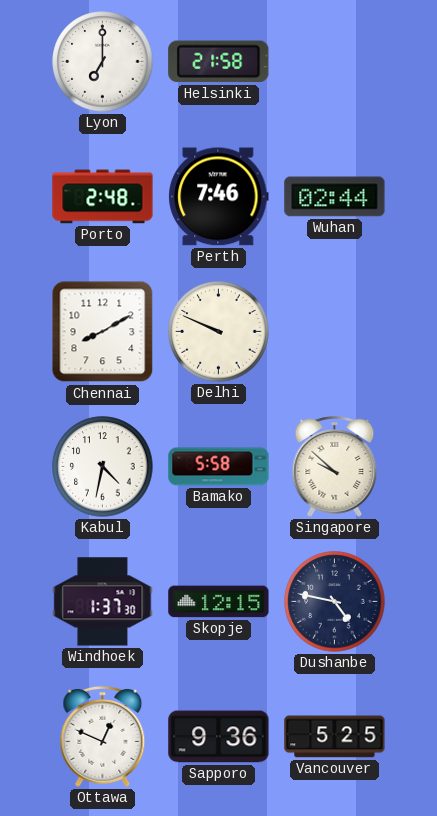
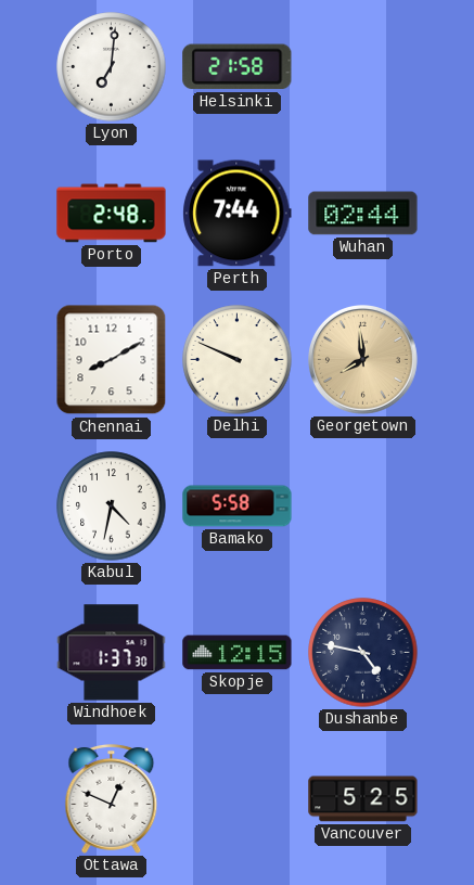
Lyon: 7:00 -> 7:01 (112, 67)
Perth: 7:46 -> 7:44 (238, 214)
Georgetown: none -> 7:59 (363, 360)
Singapore: 9:52 -> none (335, 466)
Sapporo: 9:36 -> none (219, 737)
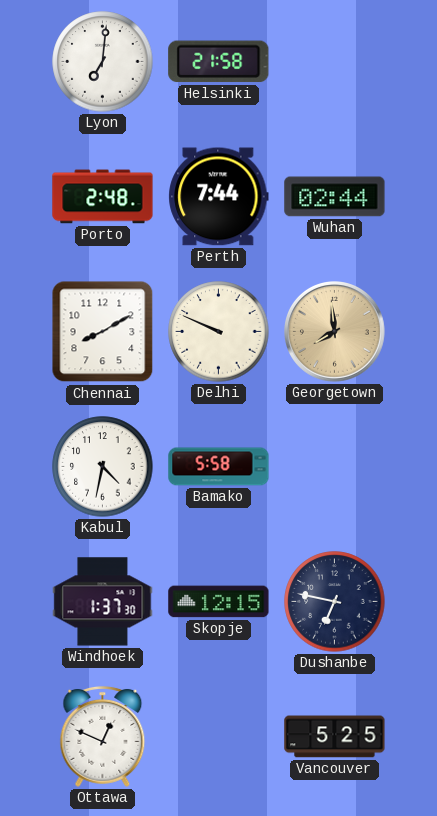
Dushanbe: 4:47 -> 6:47 (335, 602)
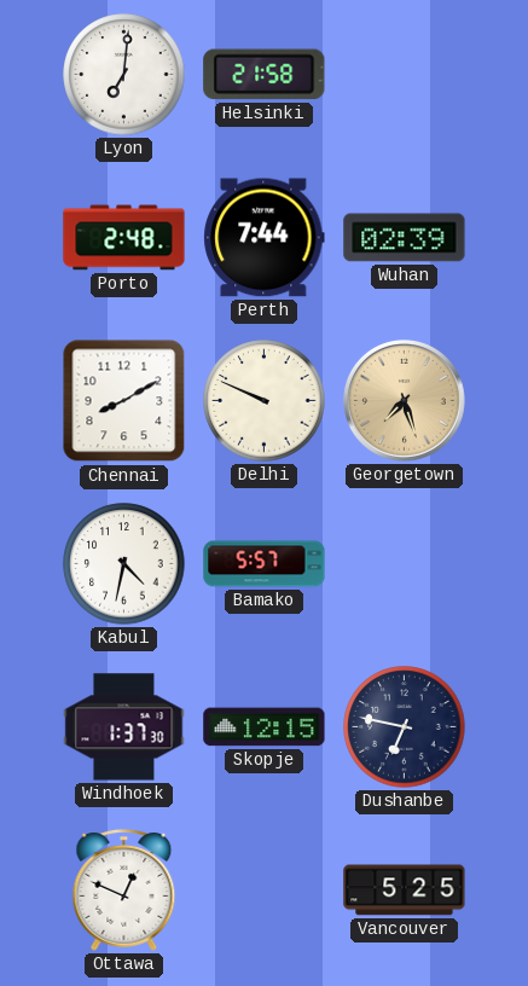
Wuhan: 02:44 -> 02:39 (405, 238)
Georgetown: 7:59 -> 7:27 (405, 401)
Bamako: 5:58 -> 5:57 (265, 564)
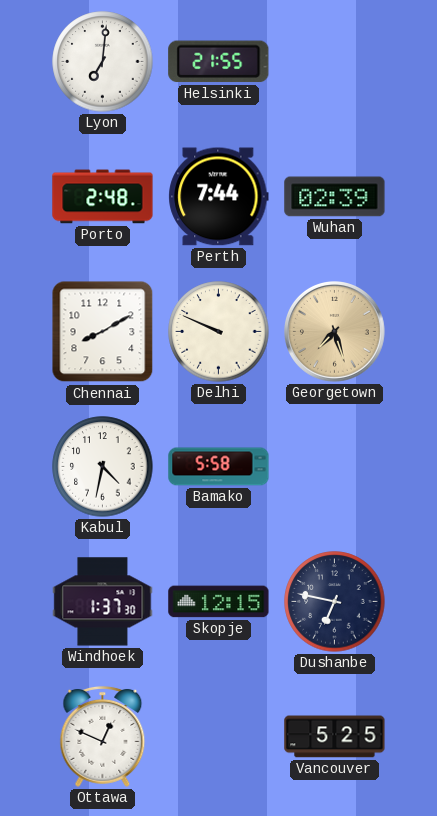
Helsinki: 21:58 -> 21:55 (219, 62)
Bamako: 5:57 -> 5:58 (219, 467)
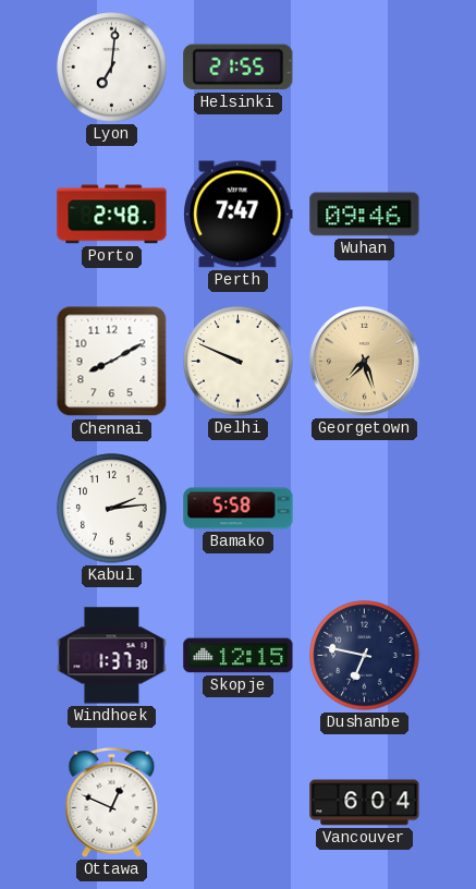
Perth: 7:44 -> 7:47 (239, 215)
Wuhan: 02:39 -> 09:46 (365, 215)
Kabul: 4:32 -> 2:14 (112, 509)
Vancouver: 5:25 -> 6:04 (365, 803)
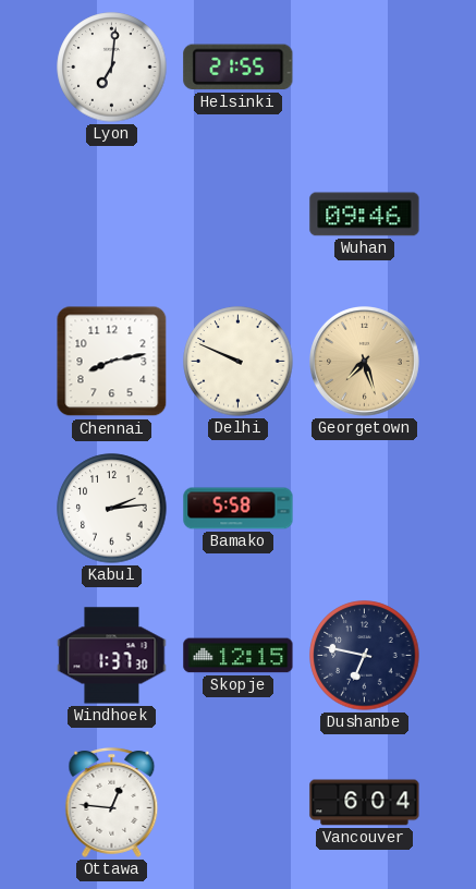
Porto: 2:48 -> none (112, 215)
Perth: 7:47 -> none (239, 215)
Chennai: 8:10 -> 8:13 (112, 362)
Ottawa: 12:49 -> 12:46 (112, 802)
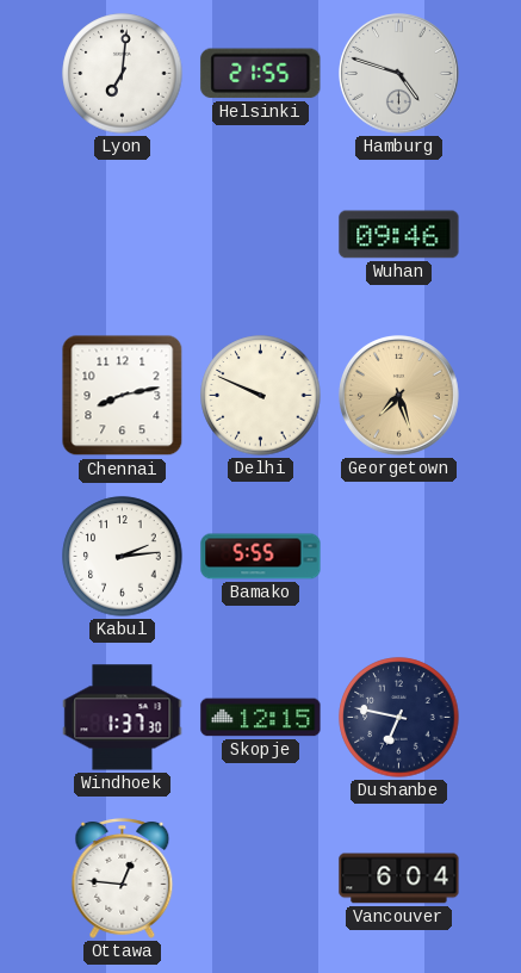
Hamburg: none -> 4:48 (399, 74)
Bamako: 5:58 -> 5:55 (261, 557)
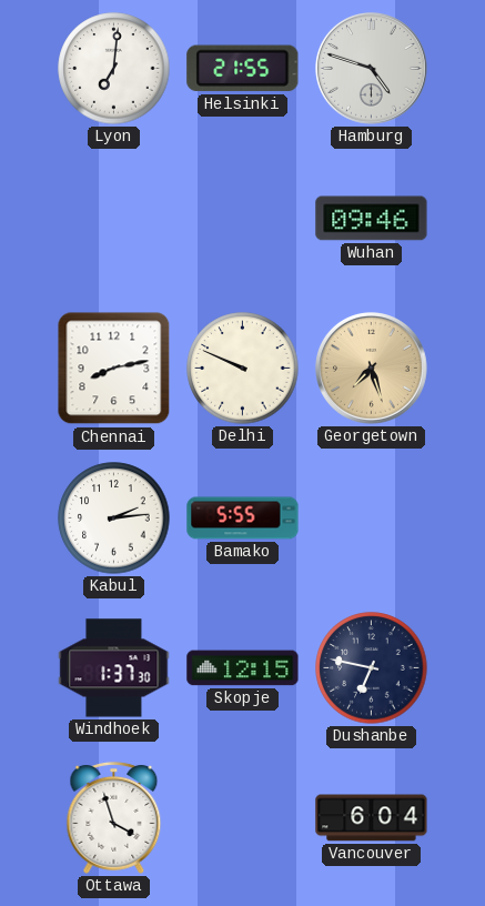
Ottawa: 12:46 -> 3:57 (114, 817)
